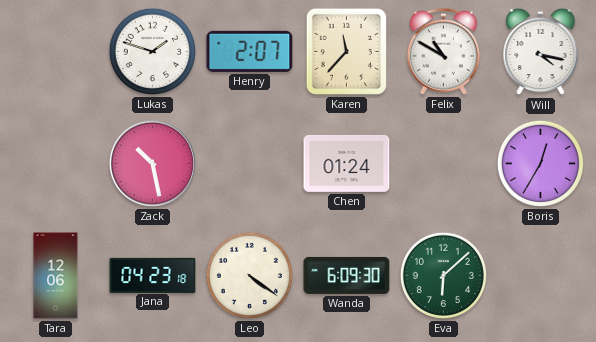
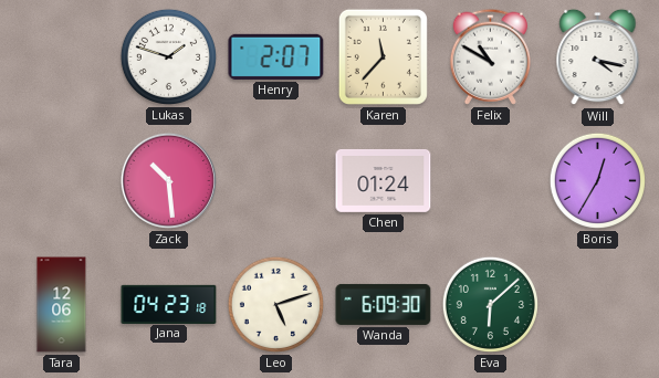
Zack: 10:28 -> 10:29 (168, 180)
Leo: 4:21 -> 5:12 (275, 304)
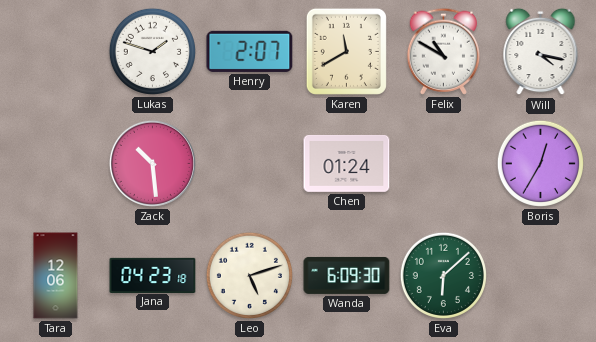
Karen: 11:37 -> 11:40 (346, 51)
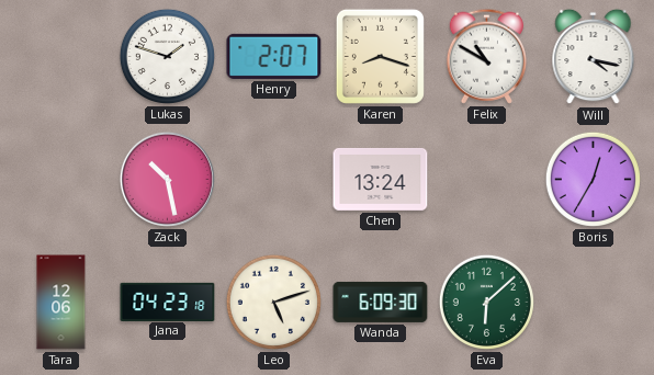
Karen: 11:40 -> 8:18 (380, 56)
Zack: 10:29 -> 10:28 (167, 179)
Chen: 01:24 -> 13:24 (381, 179)
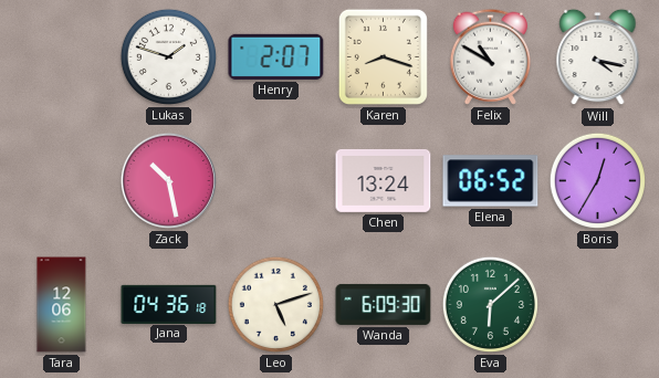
Elena: none -> 06:52 (491, 181)
Jana: 04:23 -> 04:36 (169, 304)
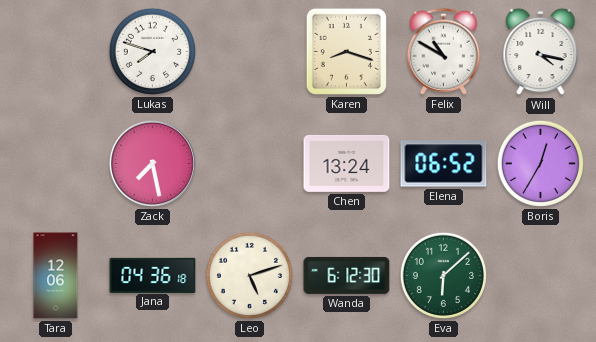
Lukas: 1:48 -> 7:48 (152, 51)
Henry: 2:07 -> none (276, 56)
Zack: 10:28 -> 7:28 (152, 163)
Wanda: 6:09 -> 6:12 (347, 275)
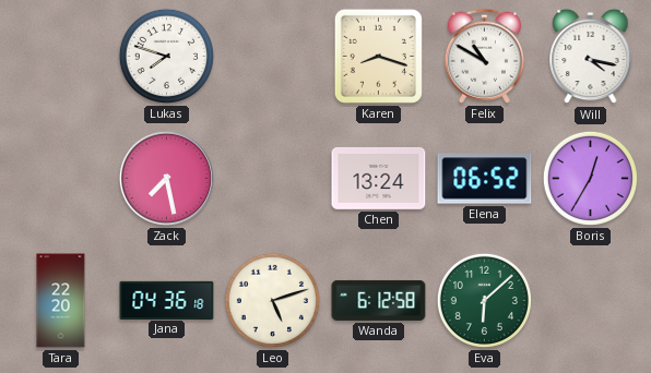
Tara: 12:06 -> 22:20 (61, 301)
Wanda: 6:12:30 -> 6:12:58 (379, 300)
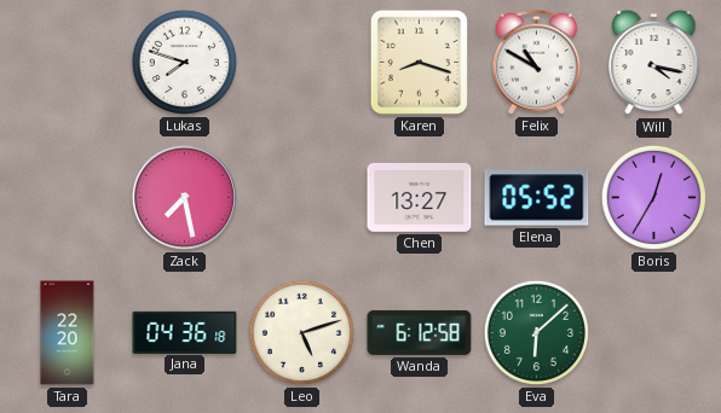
Chen: 13:24 -> 13:27 (420, 197)
Elena: 06:52 -> 05:52 (537, 198)
